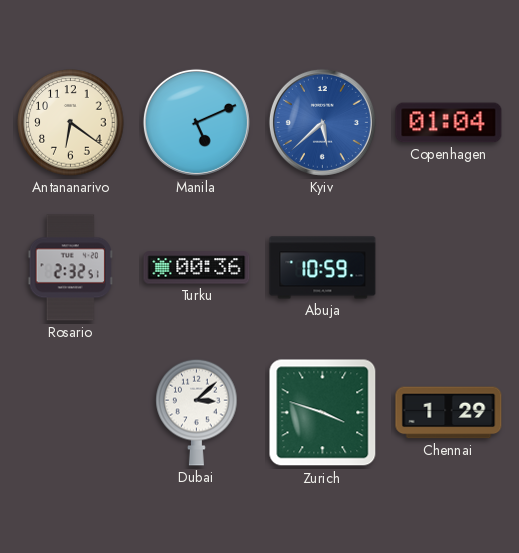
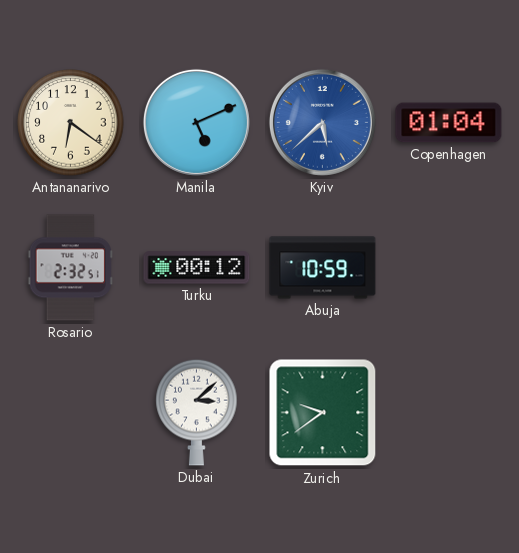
Turku: 00:36 -> 00:12 (197, 268)
Zurich: 3:48 -> 9:39 (323, 413)
Chennai: 1:29 -> none (449, 413)
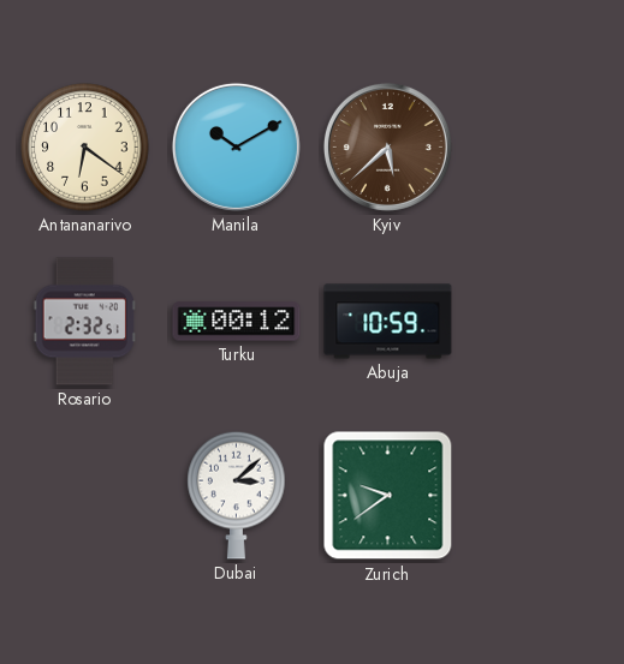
Manila: 5:11 -> 10:10 (236, 146)
Kyiv dial: blue -> brown (387, 146)
Copenhagen: 01:04 -> none (449, 123)
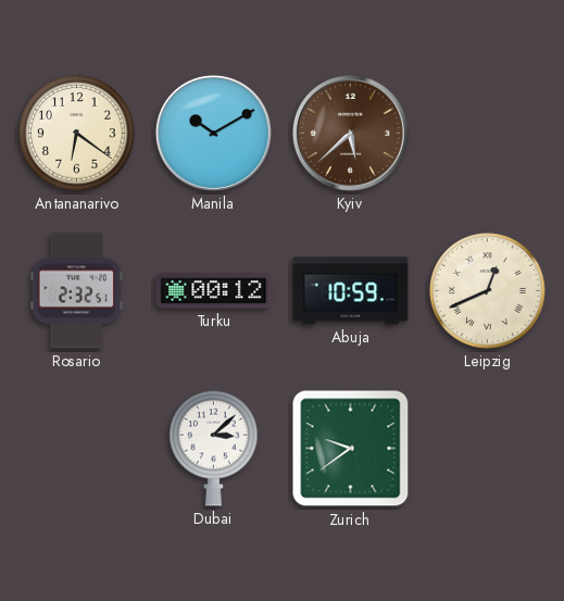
Leipzig: none -> 12:41 (488, 291)
